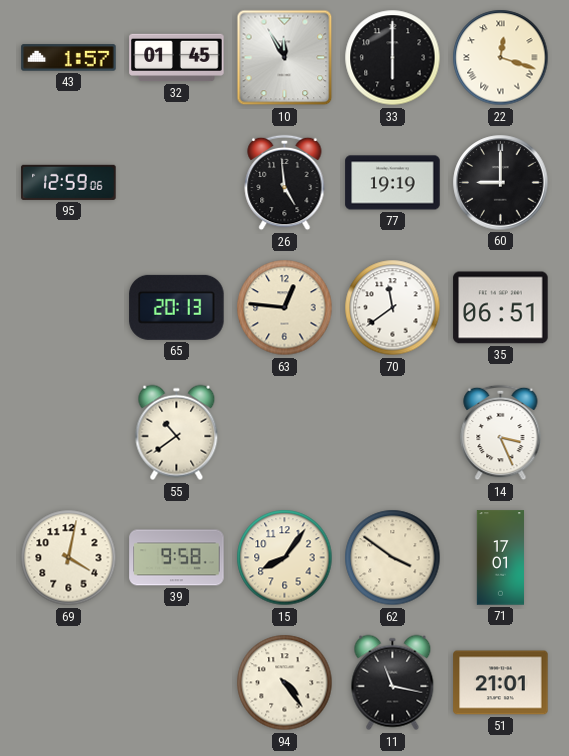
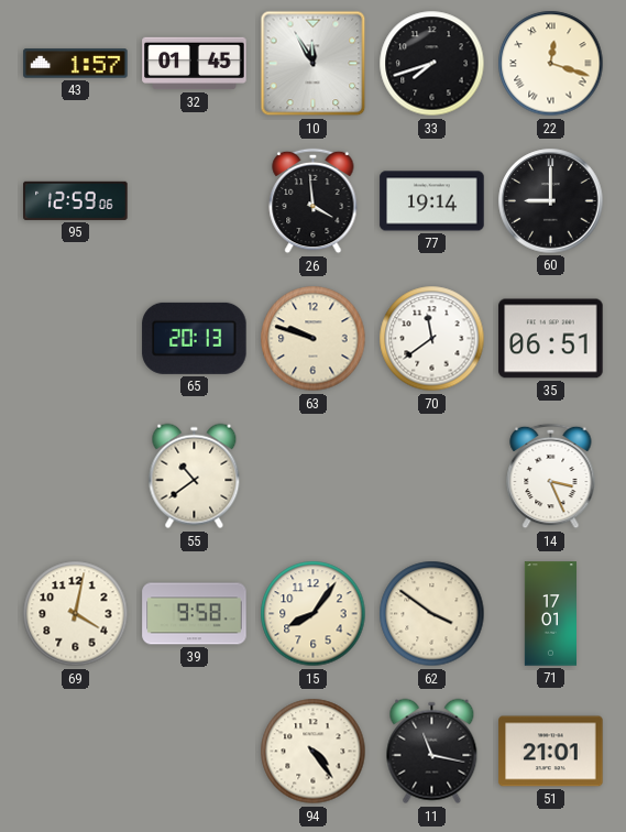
33: 6:00 -> 7:42 (432, 64)
26: 4:59 -> 3:59 (314, 201)
77: 19:19 -> 19:14 (432, 201)
63: 12:46 -> 9:48 (314, 339)
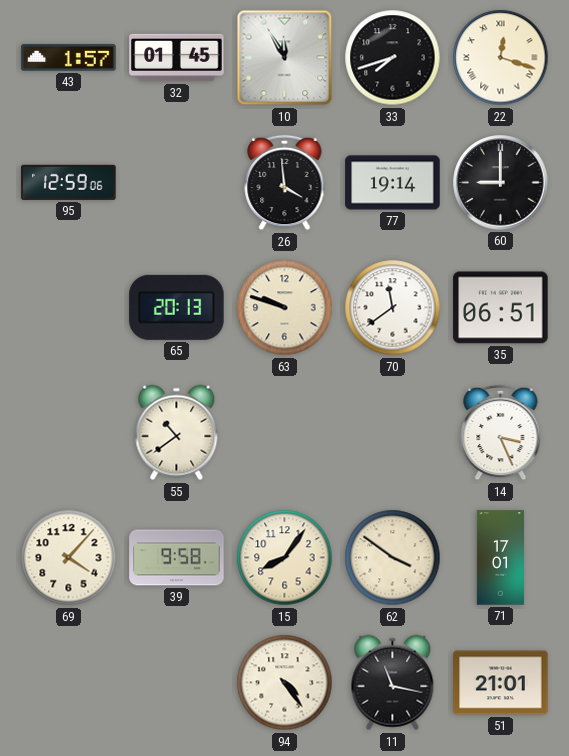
69: 4:02 -> 4:07 (69, 558)
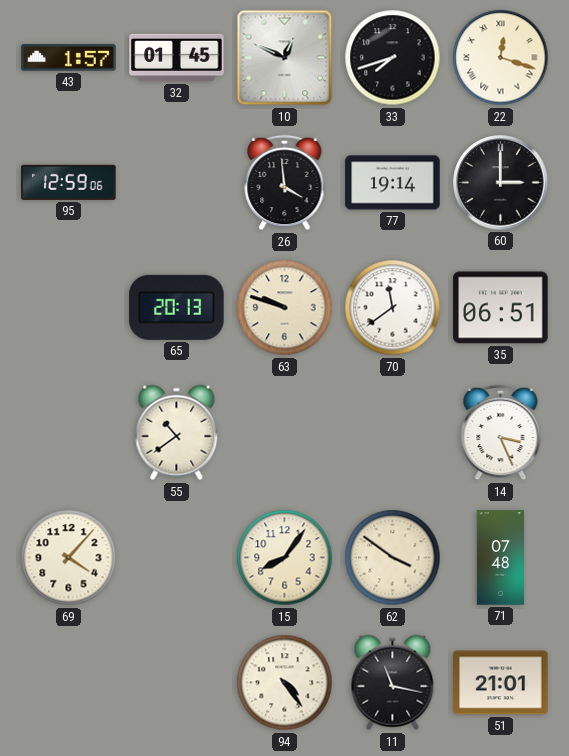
10: 11:55 -> 12:49 (285, 58)
60: 9:00 -> 3:00 (501, 183)
39: 9:58 -> none (177, 558)
71: 17:01 -> 07:48 (500, 558)
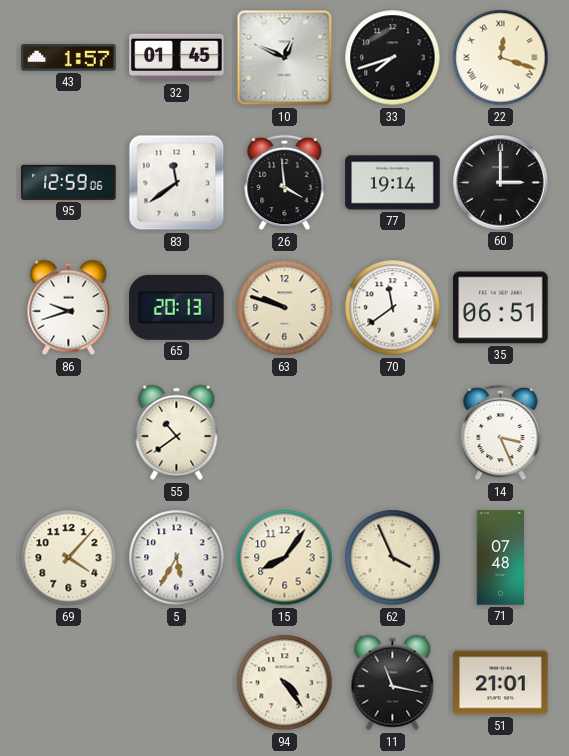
83: none -> 11:39 (177, 183)
86: none -> 9:42 (69, 308)
5: none -> 5:35 (177, 558)
62: 3:51 -> 3:56 (393, 558)
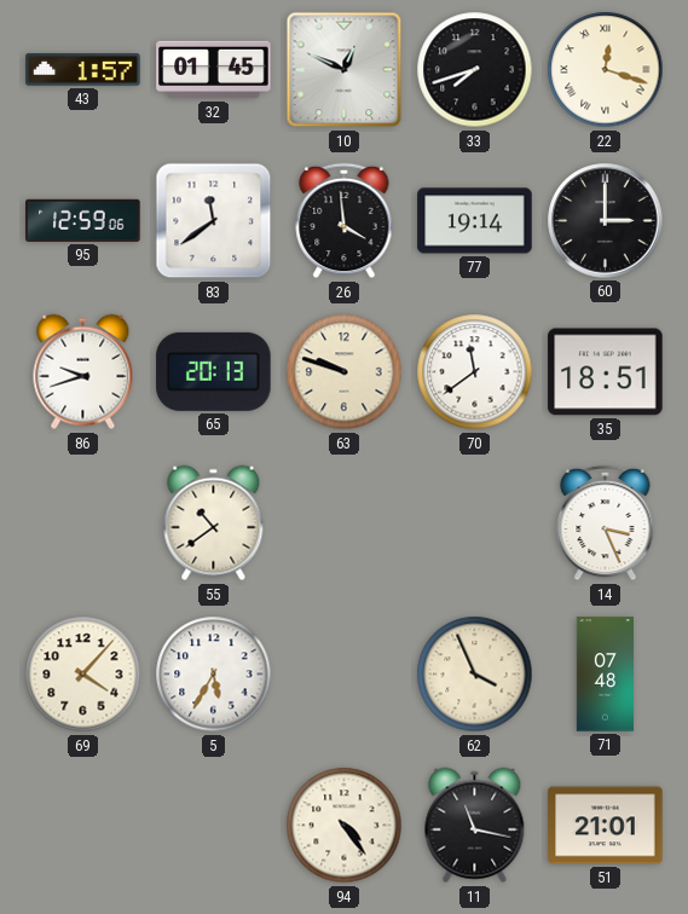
35: 06:51 -> 18:51 (606, 372)
15: 8:06 -> none (285, 558)
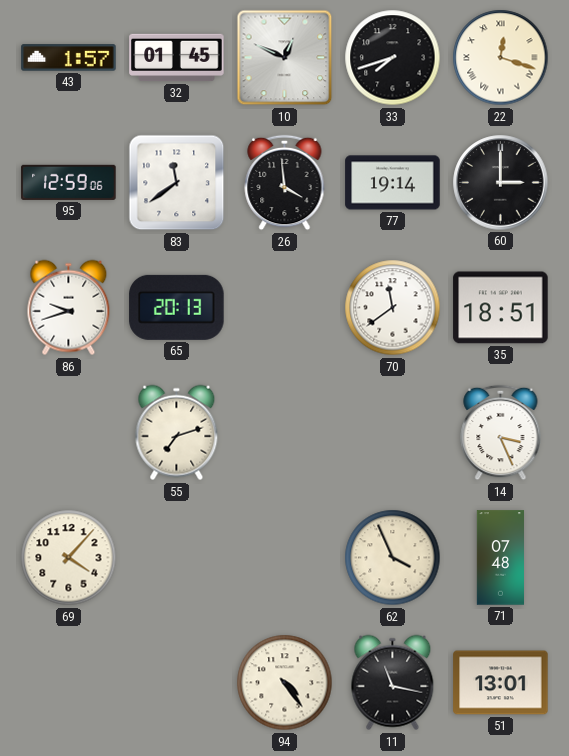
63: 9:48 -> none (345, 372)
55: 10:39 -> 7:12 (177, 433)
5: 5:35 -> none (214, 675)
51: 21:01 -> 13:01 (501, 683)
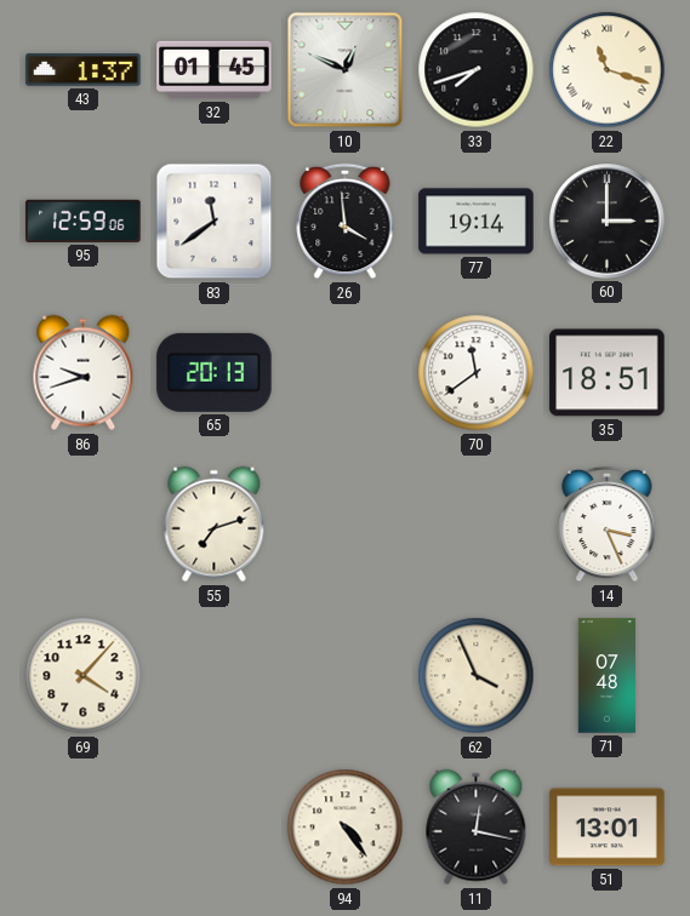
43: 1:57 -> 1:37 (84, 70)
22: 12:18 -> 11:18 (608, 70)
11: 11:17 -> 12:17 (477, 828)
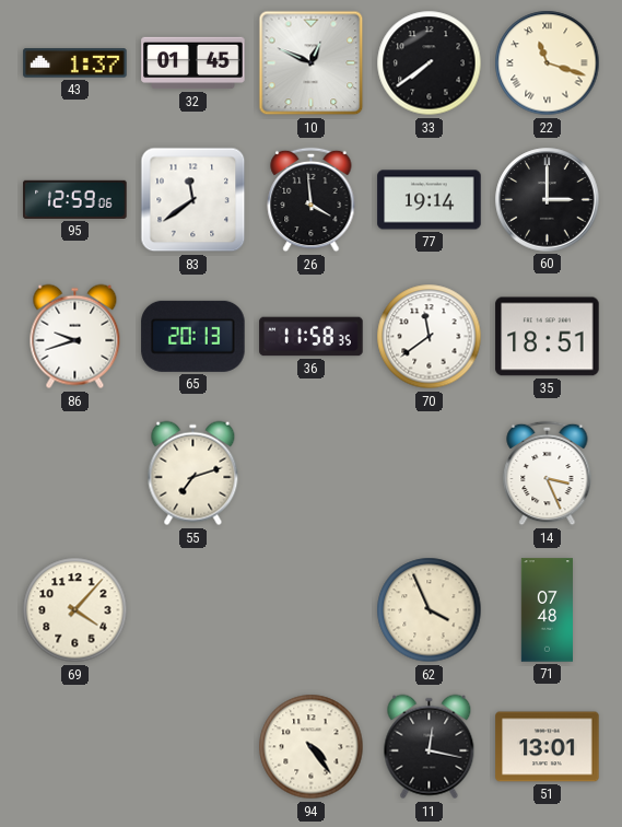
33: 7:42 -> 7:39 (430, 63)
36: none -> 11:58 (312, 337)
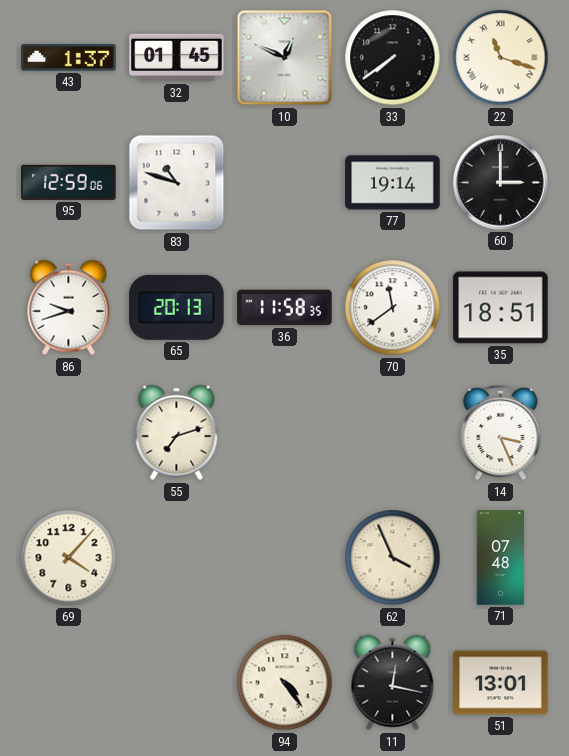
83: 11:39 -> 10:48 (177, 183)
26: 3:59 -> none (312, 200)
